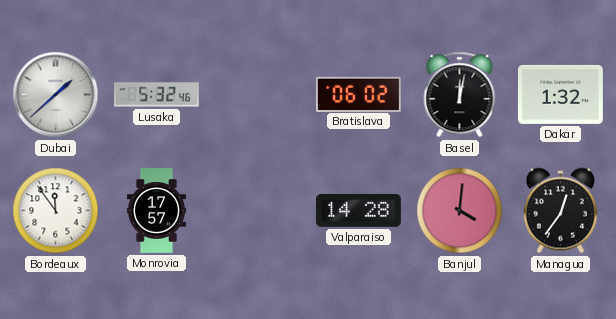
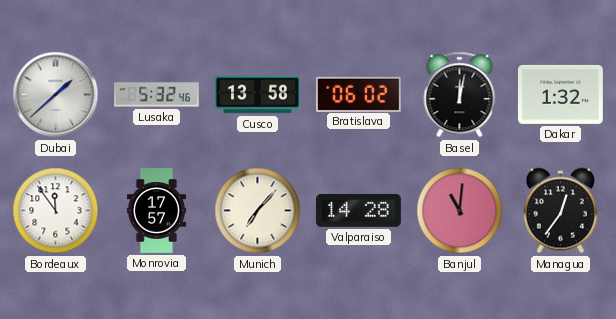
Cusco: none -> 13:58 (258, 95)
Munich: none -> 7:07 (258, 211)
Banjul: 4:01 -> 11:01 (460, 211)
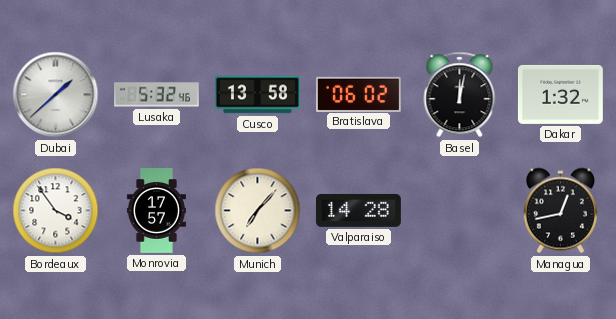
Bordeaux: 11:54 -> 3:54 (56, 211)
Banjul: 11:01 -> none (460, 211)
Managua: 12:36 -> 12:43 (560, 211)
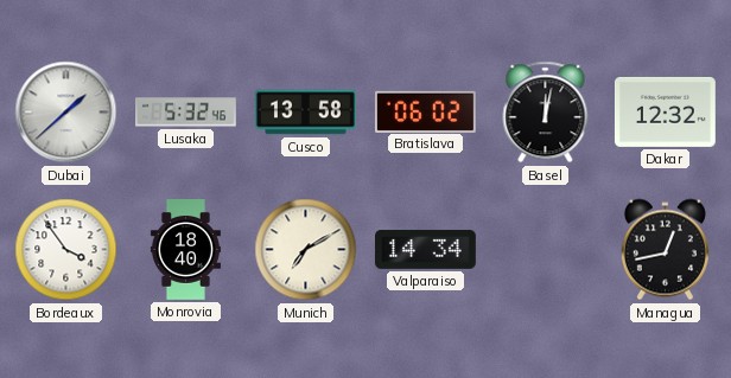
Dakar: 1:32 -> 12:32 (665, 111)
Monrovia: 17:57 -> 18:40 (185, 250)
Munich: 7:07 -> 7:10 (306, 250)
Valparaiso: 14:28 -> 14:34 (426, 249)
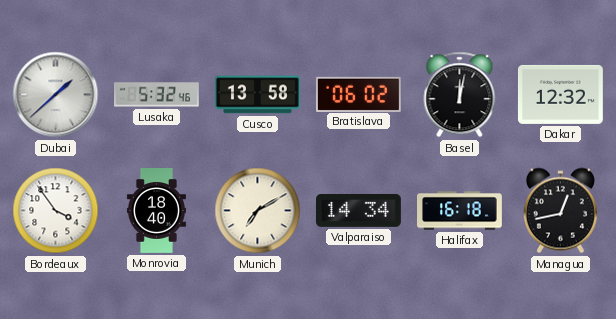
Halifax: none -> 16:18 (460, 211)
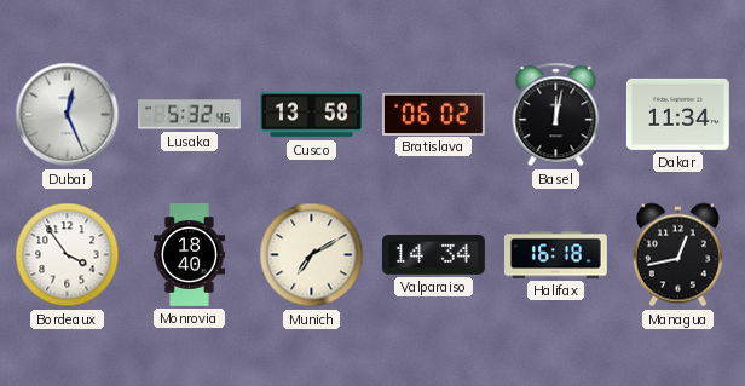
Dubai: 1:38 -> 12:26 (68, 115)
Dakar: 12:32 -> 11:34 (677, 114)
